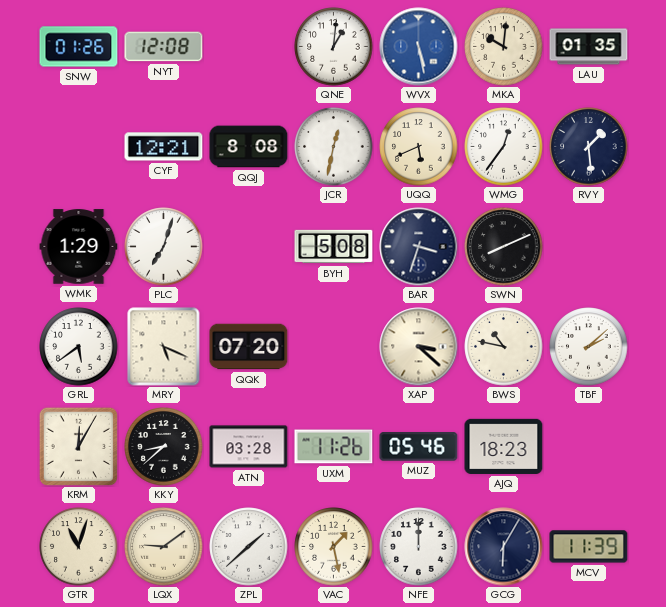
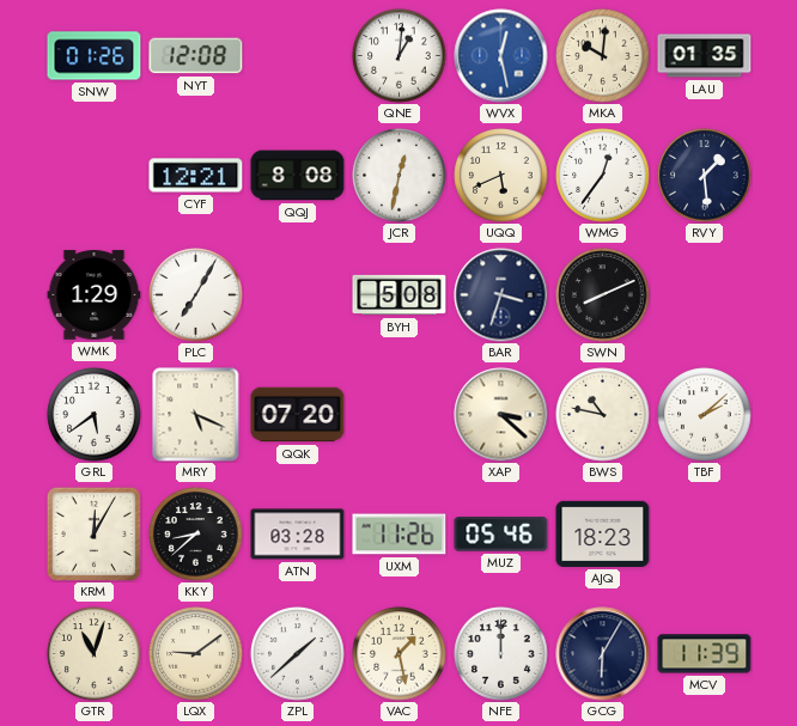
WVX: 5:28 -> 12:28 (501, 56)
PLC: 7:03 -> 7:05 (196, 295)
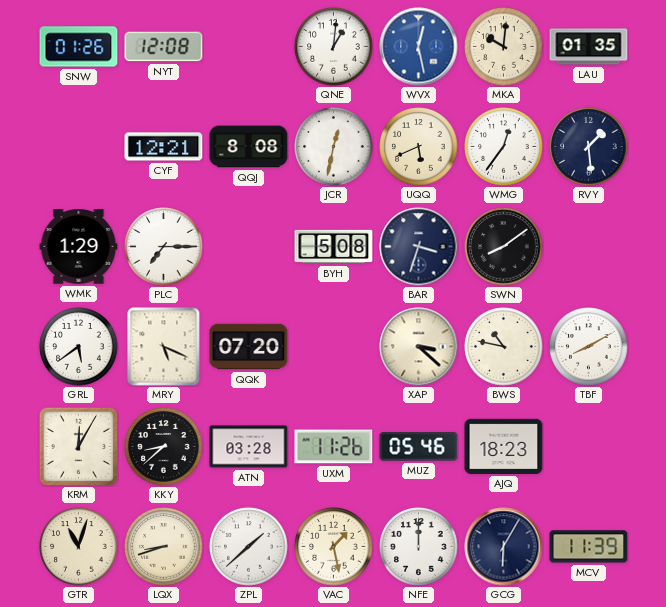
PLC: 7:05 -> 7:15 (164, 247)
SWN: 8:11 -> 8:09 (504, 247)
TBF: 2:08 -> 8:10 (589, 347)
LQX: 9:09 -> 8:42 (164, 547)
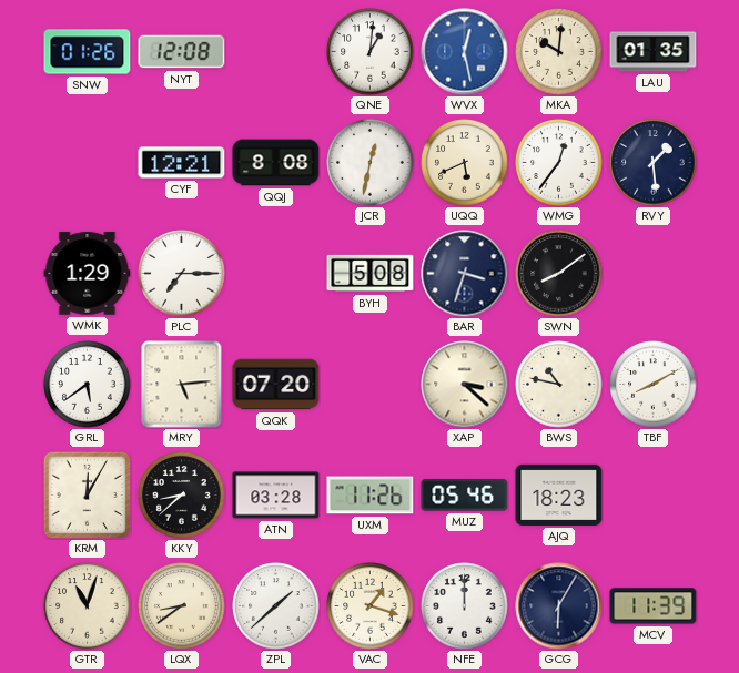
MRY: 5:19 -> 5:14 (182, 385)
LQX: 8:42 -> 8:39 (182, 606)
VAC: 1:28 -> 1:18 (371, 606)
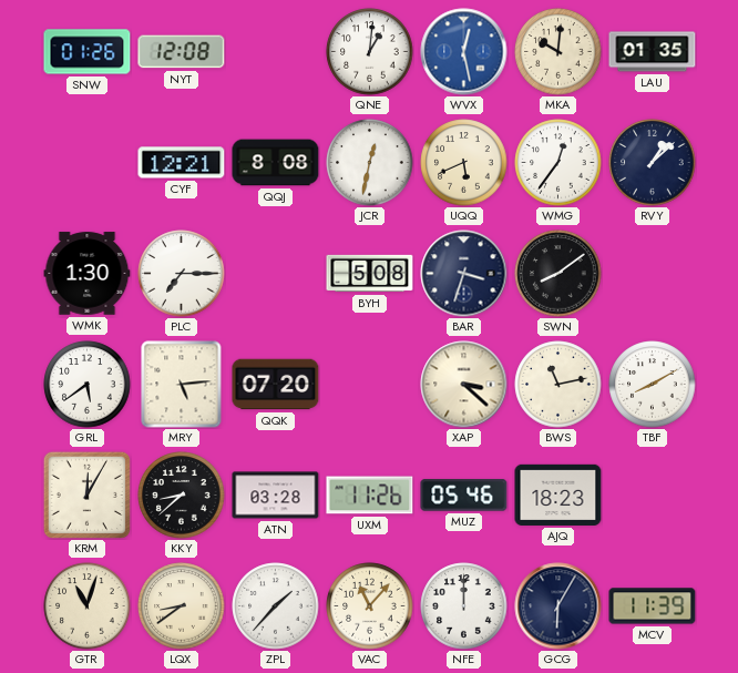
RVY: 1:29 -> 1:08 (653, 163)
WMK: 1:29 -> 1:30 (88, 274)
BWS: 10:47 -> 11:13 (558, 385)
ZPL: 1:38 -> 1:37 (276, 606)
VAC: 1:18 -> 11:07 (370, 606)
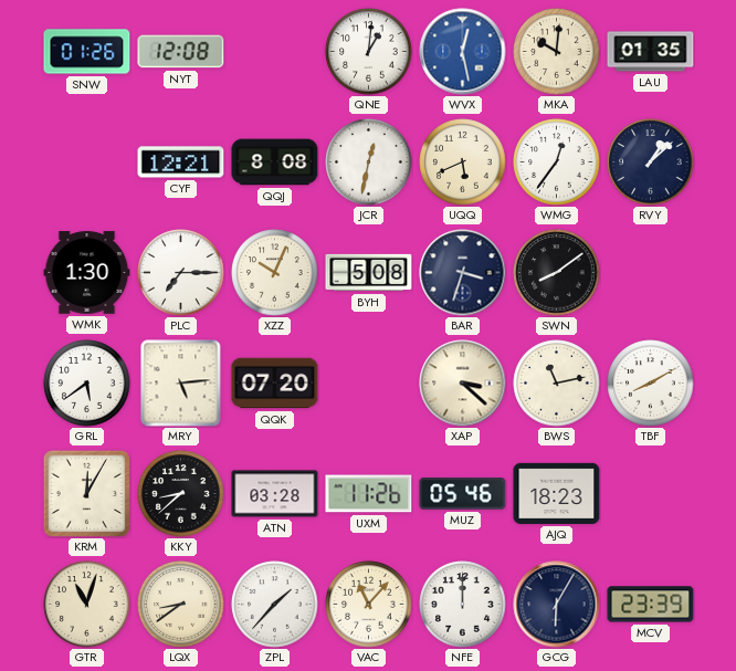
XZZ: none -> 10:04 (275, 273)
MCV: 11:39 -> 23:39 (651, 605)
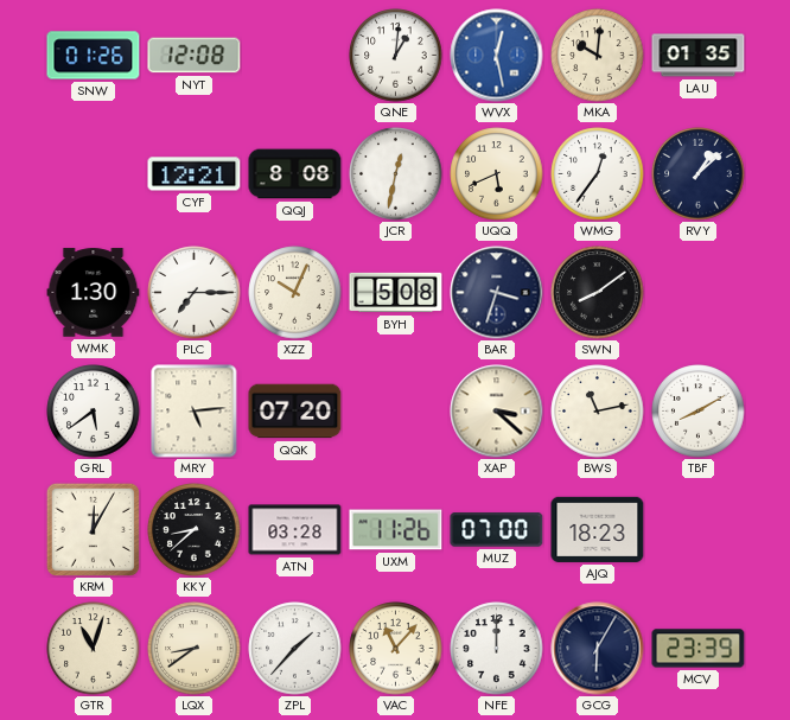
MUZ: 05:46 -> 07:00 (497, 530)
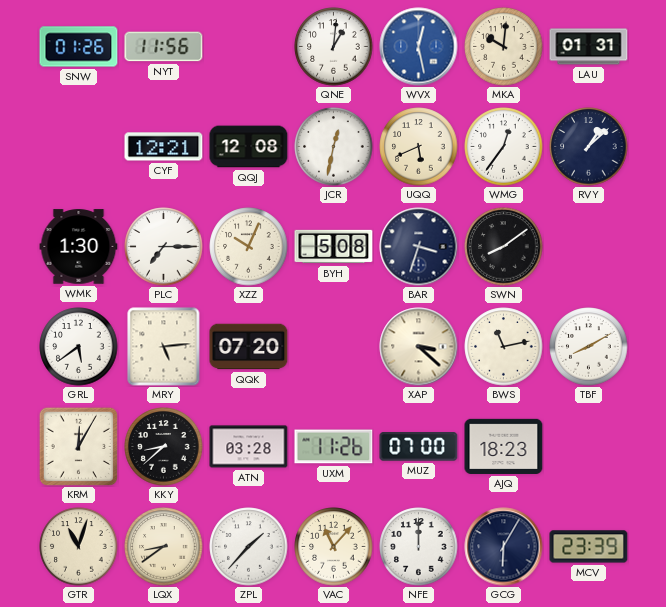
NYT: 12:08 -> 11:56 (164, 47)
LAU: 01:35 -> 01:31 (589, 47)
QQJ: 8:08 -> 12:08 (249, 147)
